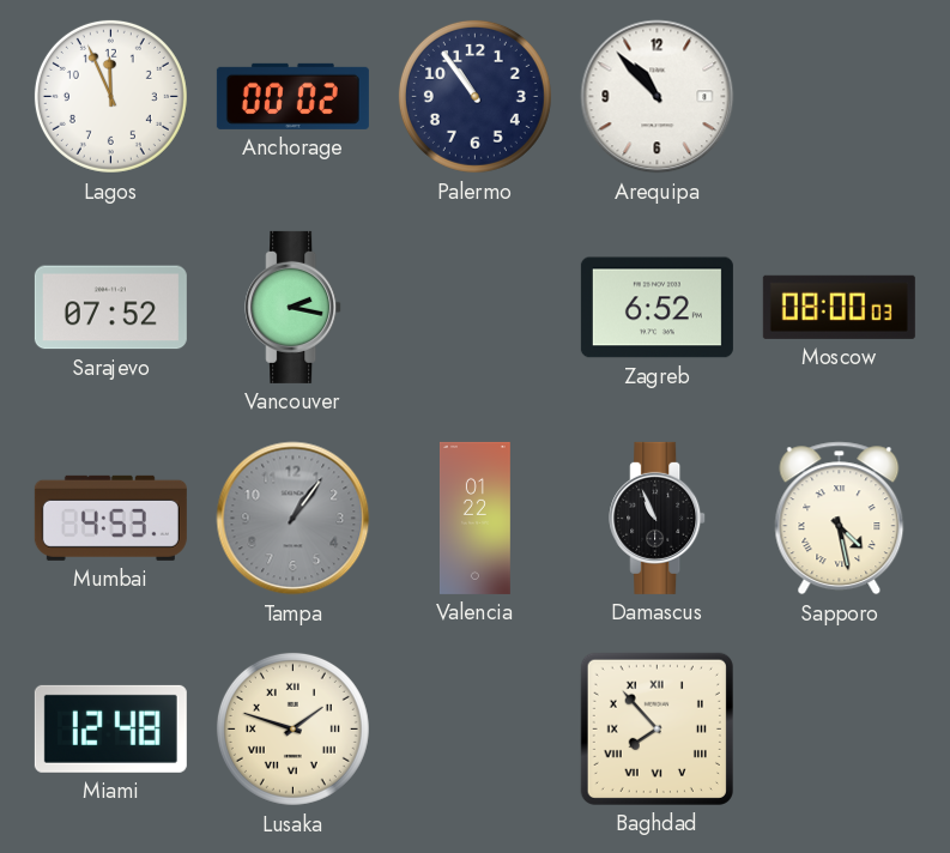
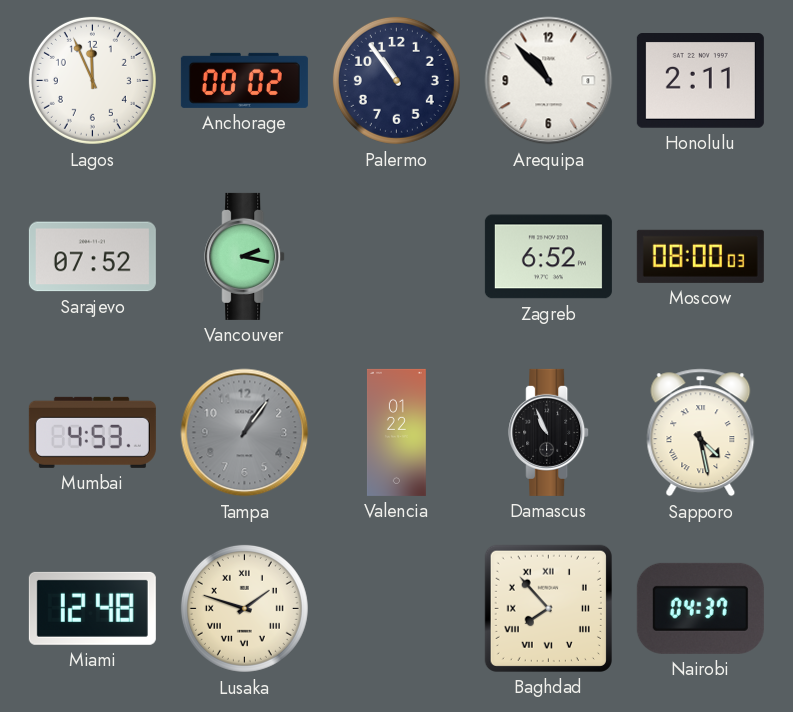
Honolulu: none -> 2:11 (700, 81)
Nairobi: none -> 04:37 (700, 608)
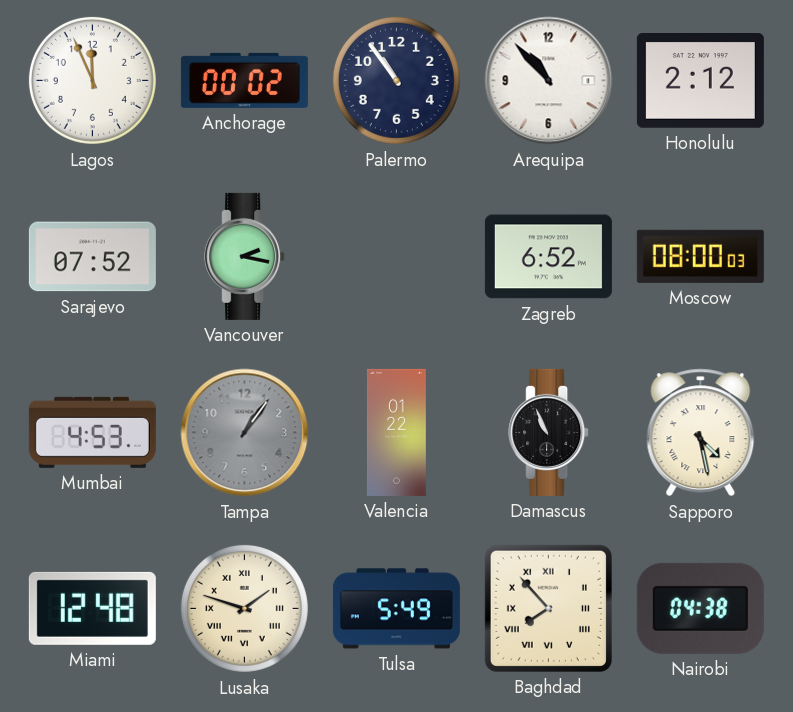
Honolulu: 2:11 -> 2:12 (700, 81)
Tulsa: none -> 5:49 (396, 609)
Nairobi: 04:37 -> 04:38 (700, 608)
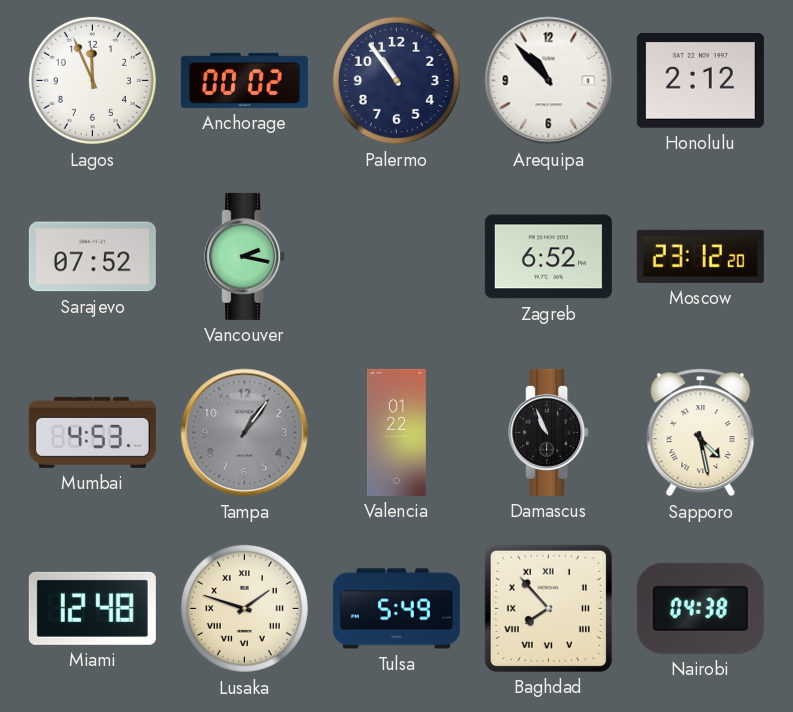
Moscow: 08:00 -> 23:12 (700, 256)
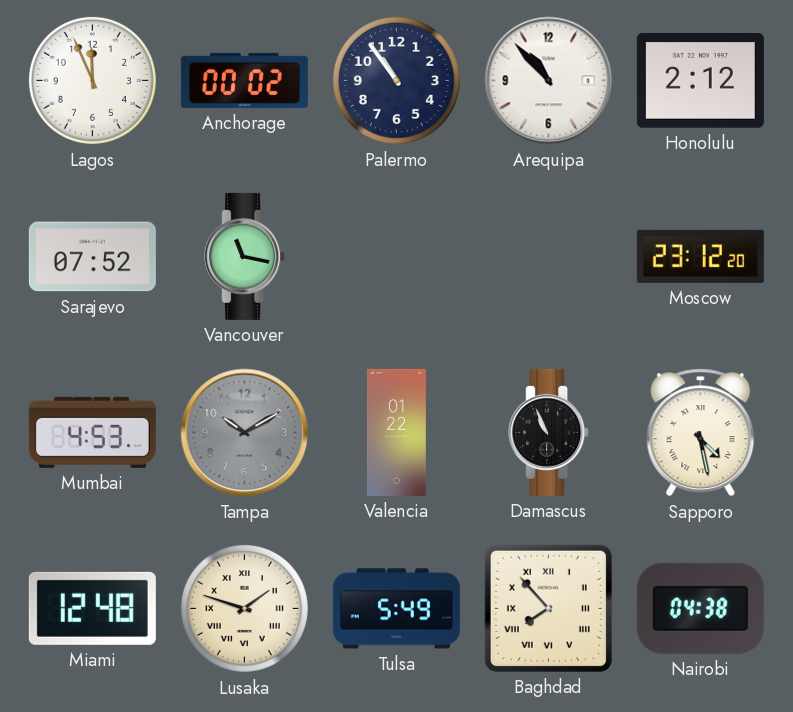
Vancouver: 2:17 -> 11:17 (245, 256)
Zagreb: 6:52 -> none (548, 257)
Tampa: 1:06 -> 10:10 (245, 433)
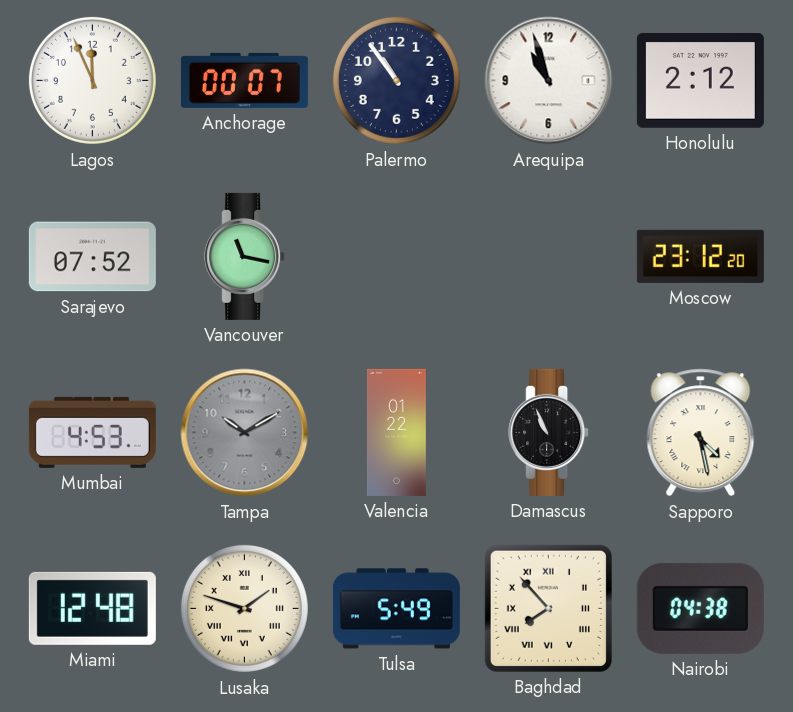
Anchorage: 00:02 -> 00:07 (244, 80)
Arequipa: 10:53 -> 10:57 (549, 81)
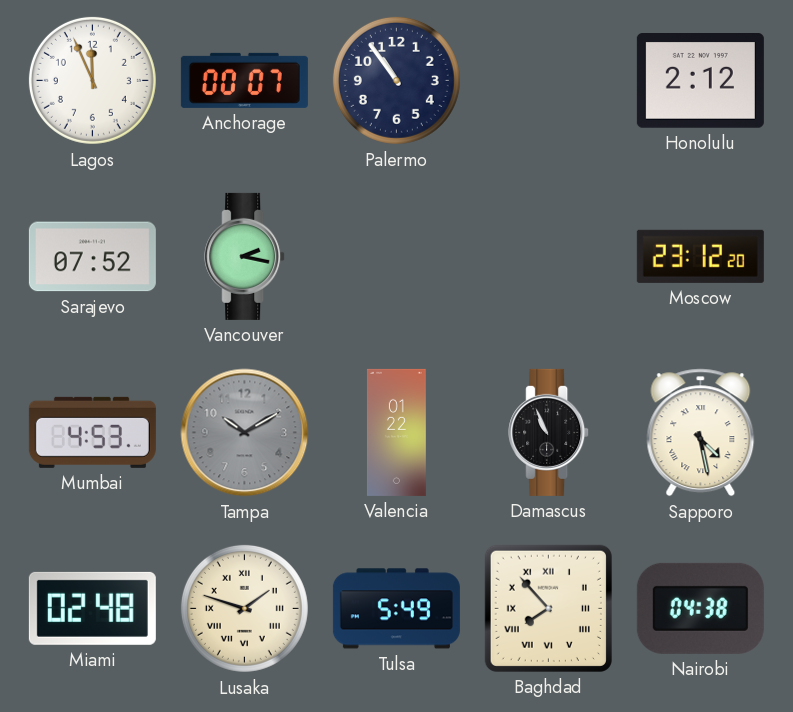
Arequipa: 10:57 -> none (549, 81)
Vancouver: 11:17 -> 2:17 (245, 256)
Miami: 12:48 -> 02:48 (92, 608)
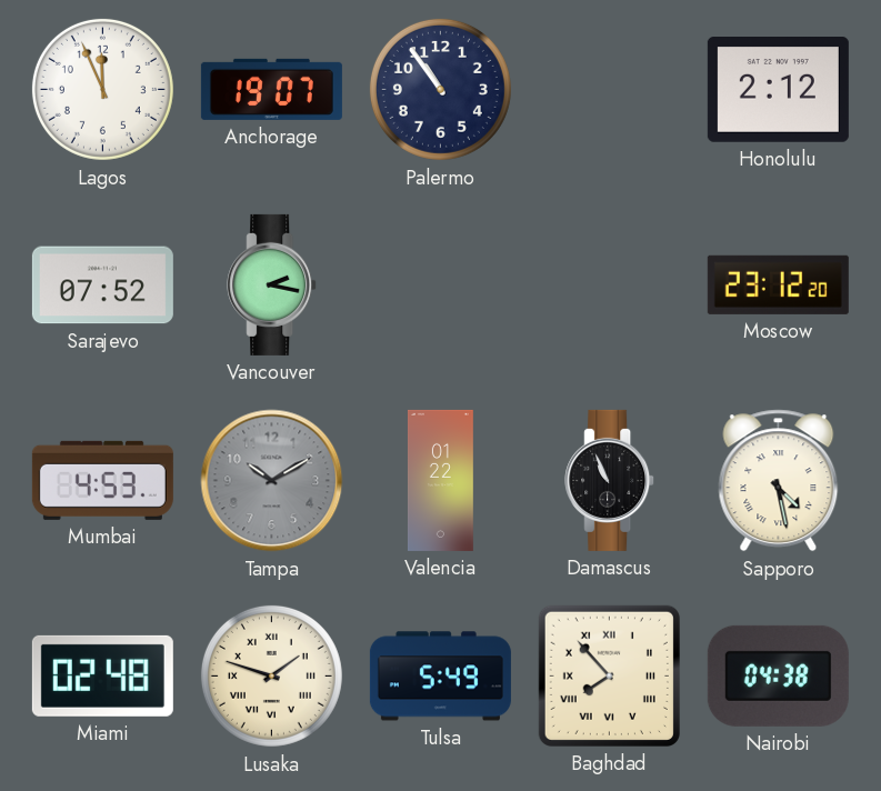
Anchorage: 00:07 -> 19:07 (271, 89)
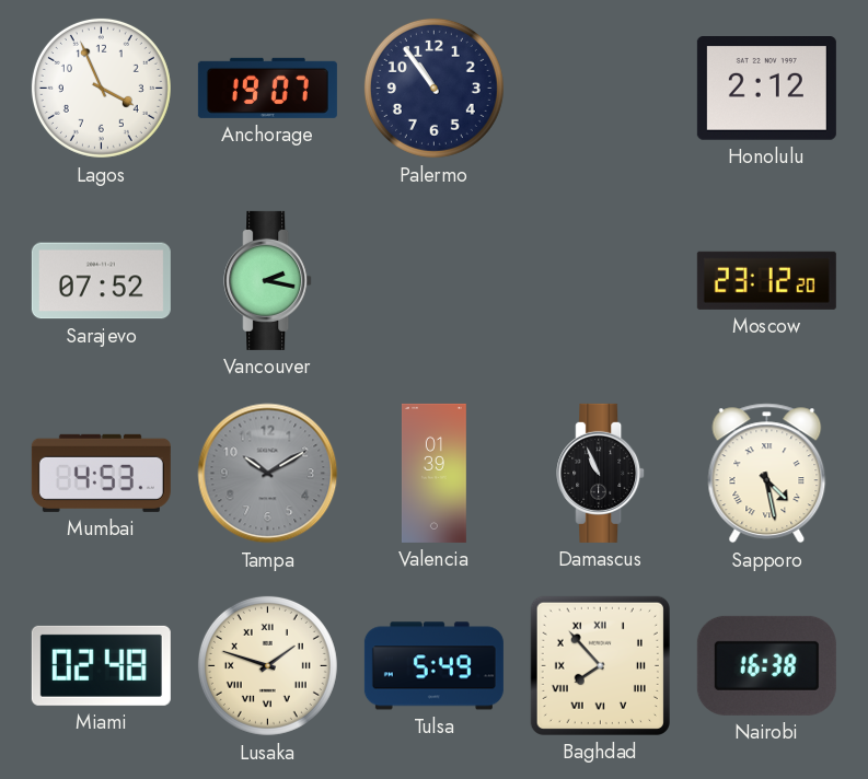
Lagos: 11:56 -> 3:56 (101, 88)
Valencia: 01:22 -> 01:39 (433, 473)
Nairobi: 04:38 -> 16:38 (766, 665)
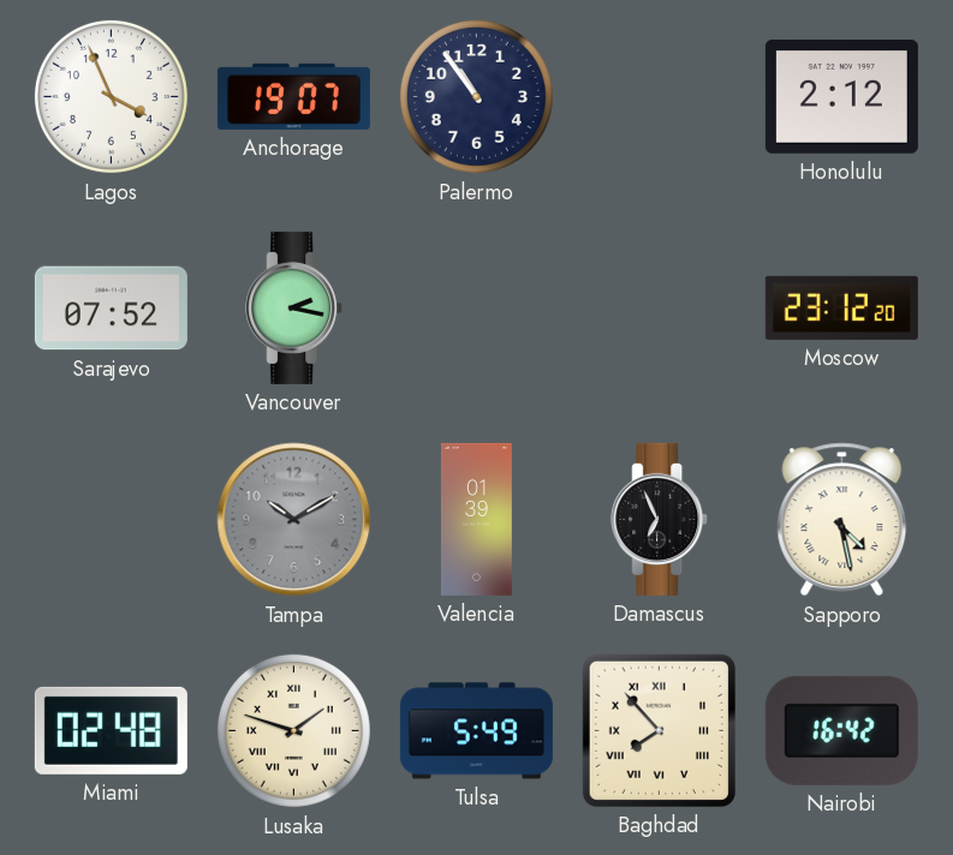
Mumbai: 4:53 -> none (101, 473)
Damascus: 10:56 -> 6:56 (660, 519)
Nairobi: 16:38 -> 16:42 (841, 730)
